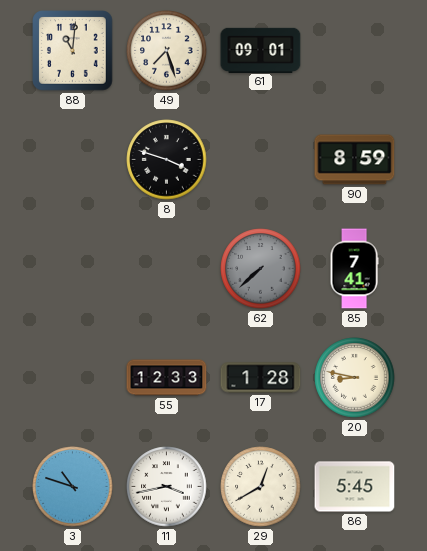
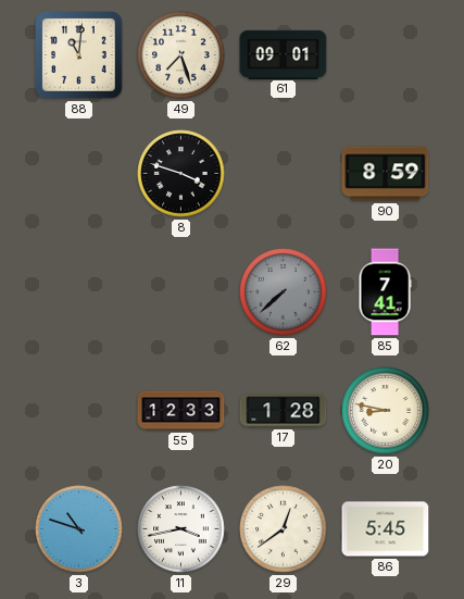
29: 12:40 -> 12:39 (284, 529)
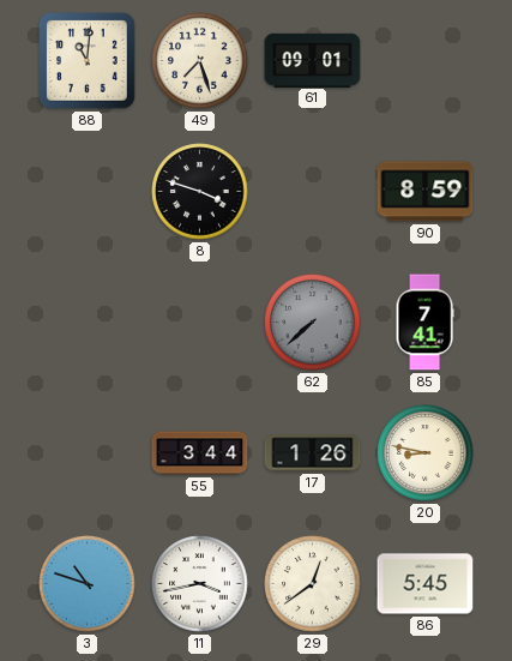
55: 12:33 -> 3:44 (200, 453)
17: 1:28 -> 1:26 (313, 453)
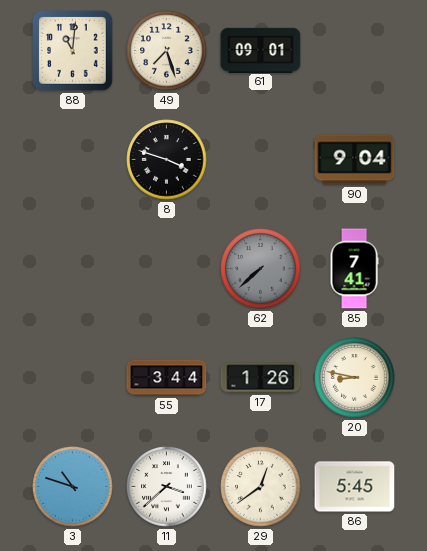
90: 8:59 -> 9:04 (355, 160)
11: 3:43 -> 3:38 (167, 487)
